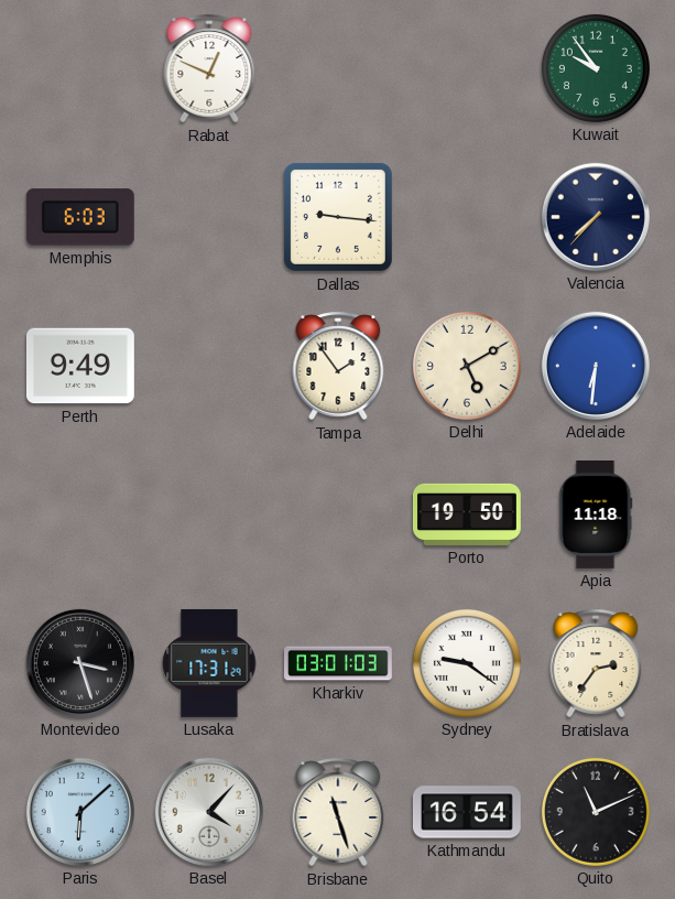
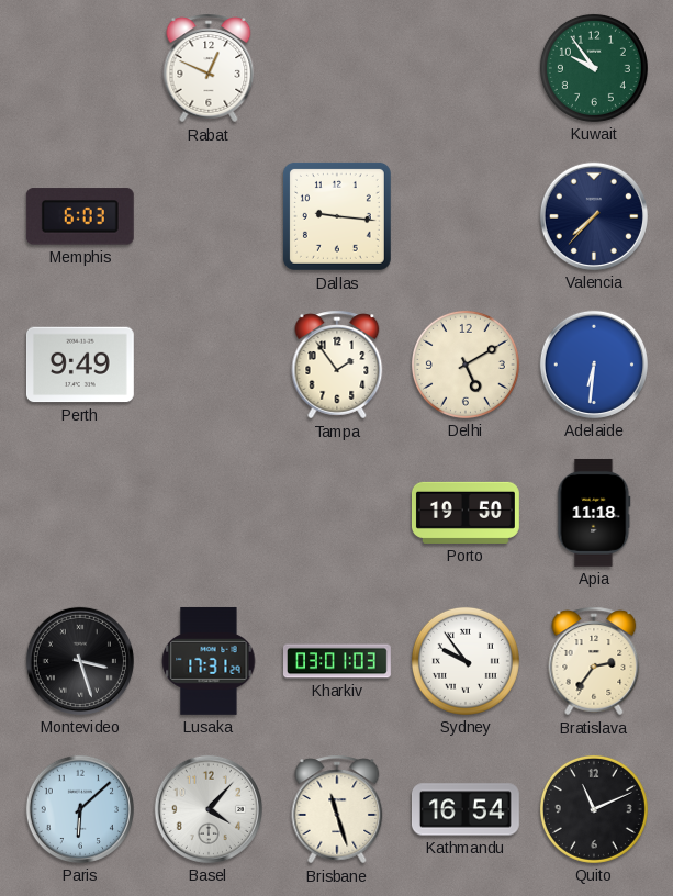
Sydney: 9:21 -> 9:54 (466, 661)
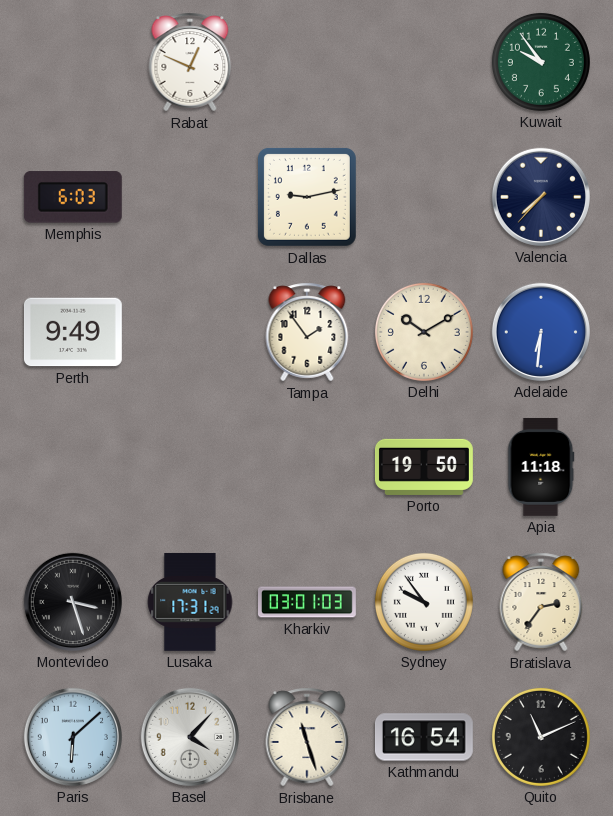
Dallas: 9:16 -> 9:13 (307, 197)
Delhi: 5:10 -> 10:10 (424, 332)
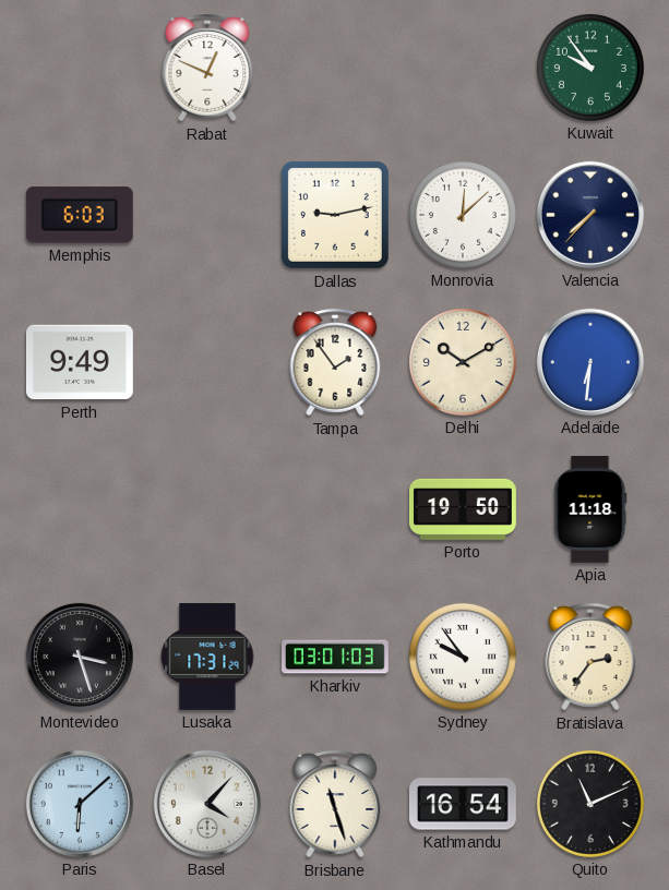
Monrovia: none -> 12:08 (463, 215)
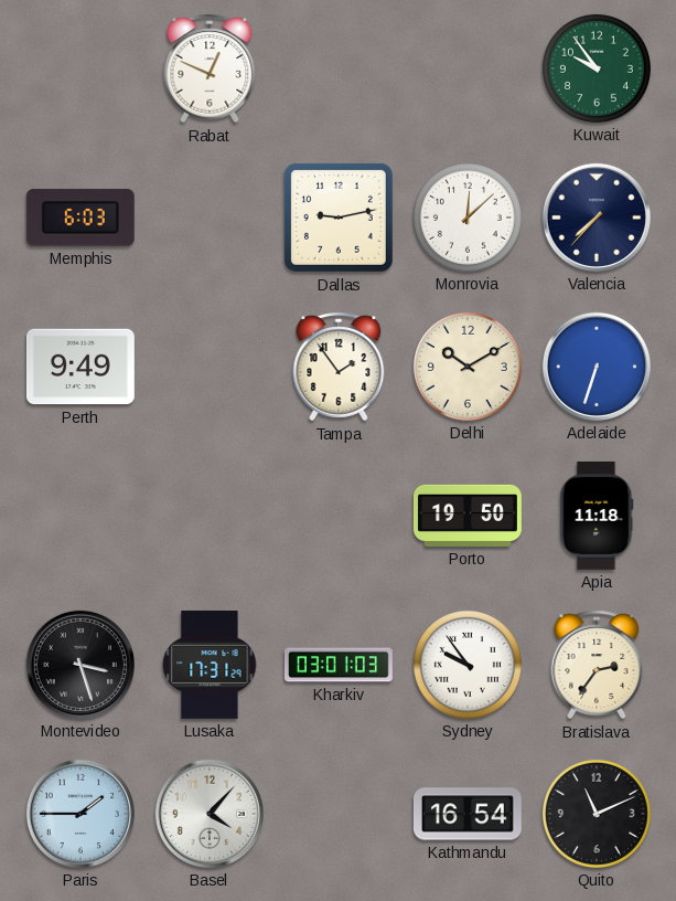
Adelaide: 6:31 -> 6:33 (597, 367)
Paris: 6:08 -> 1:45 (81, 814)
Brisbane: 11:27 -> none (335, 804)
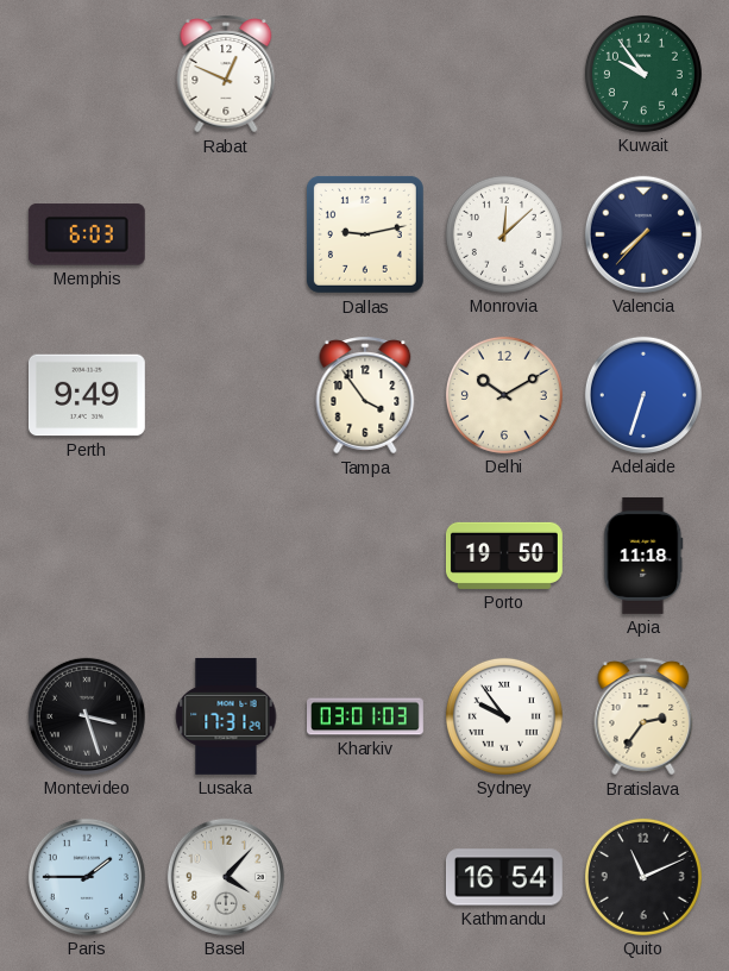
Tampa: 1:54 -> 3:54 (365, 395)
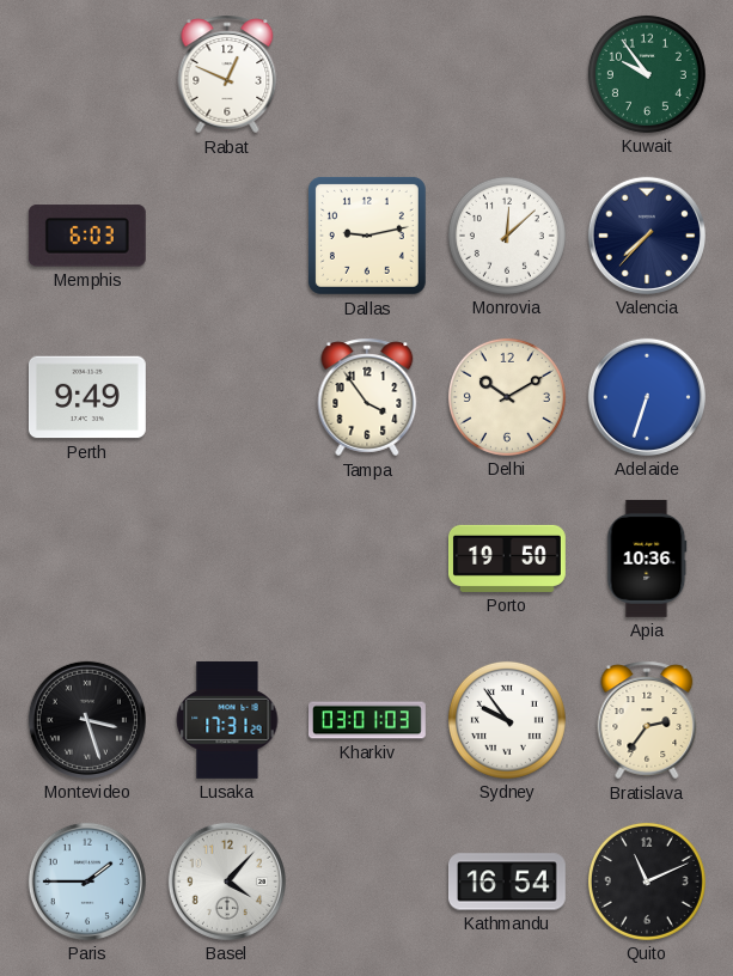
Apia: 11:18 -> 10:36 (647, 559)
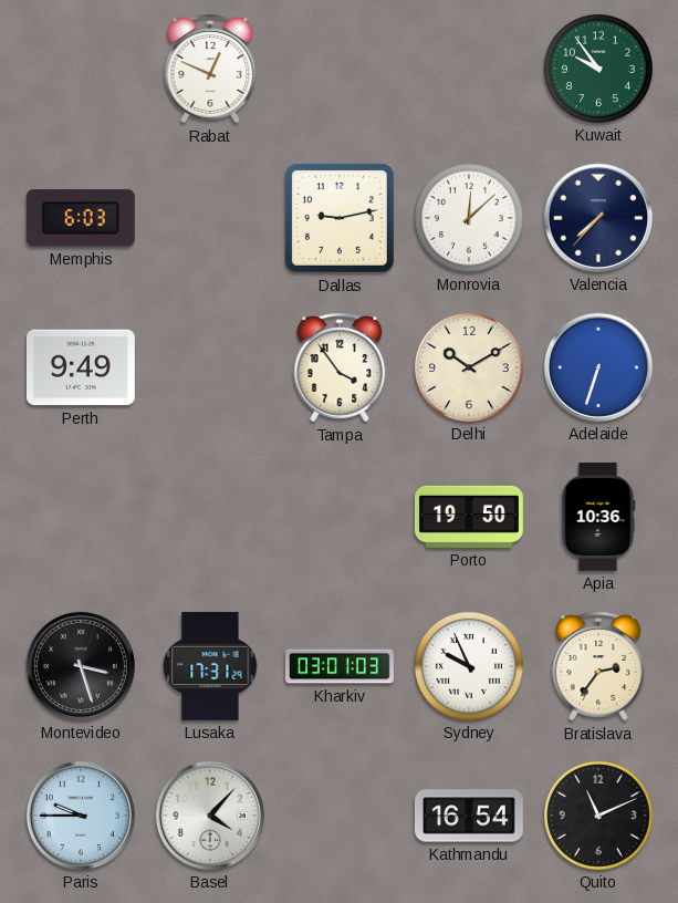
Sydney: 9:54 -> 9:56 (469, 666)
Paris: 1:45 -> 9:45 (81, 816)
